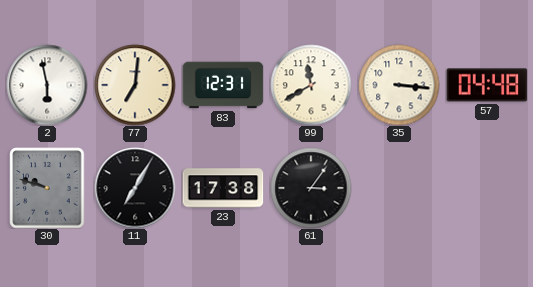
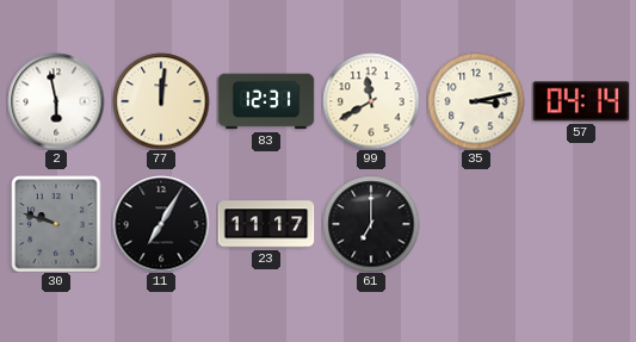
77: 7:01 -> 12:01 (161, 101)
35: 3:16 -> 3:13 (476, 101)
57: 04:48 -> 04:14 (581, 101)
23: 17:38 -> 11:17 (266, 224)
61: 3:06 -> 7:00 (371, 224)
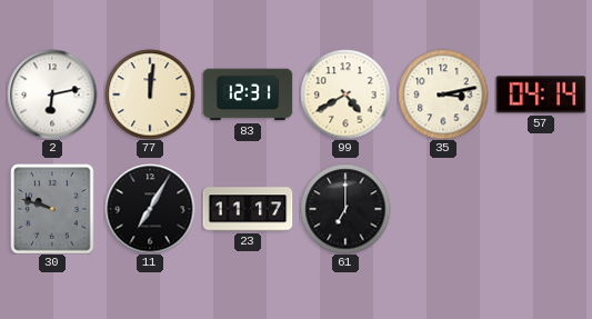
2: 5:58 -> 6:13 (52, 94)
99: 11:40 -> 4:40 (345, 94)
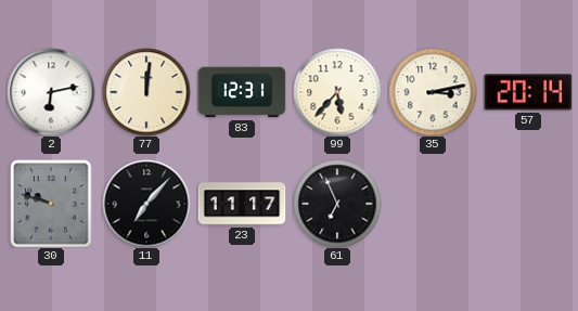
99: 4:40 -> 5:37 (337, 92)
57: 04:14 -> 20:14 (528, 92)
11: 7:05 -> 7:07 (146, 204)
61: 7:00 -> 6:56 (337, 204)
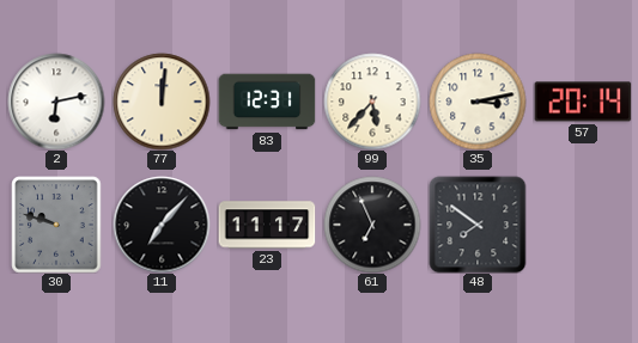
48: none -> 7:51 (478, 225)
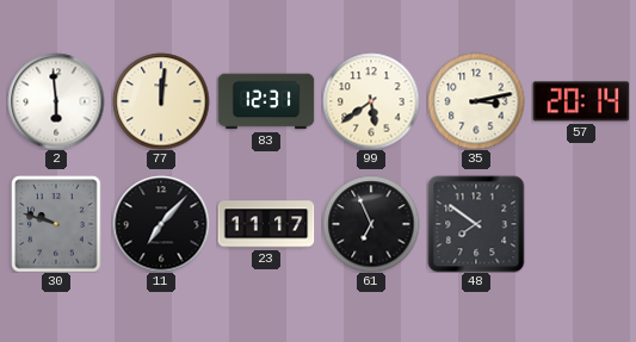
2: 6:13 -> 5:59 (56, 101)
99: 5:37 -> 5:39 (371, 101)
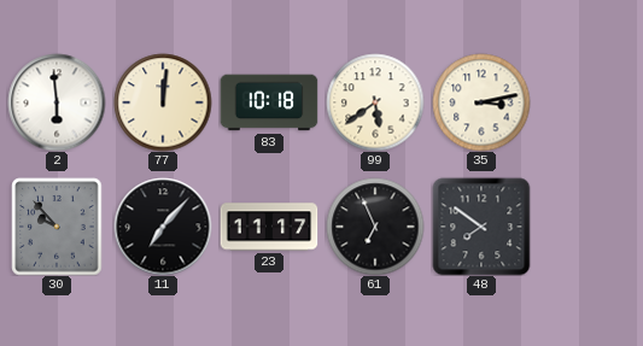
83: 12:31 -> 10:18 (269, 102)
57: 20:14 -> none (581, 101)
30: 9:48 -> 9:53 (57, 227)
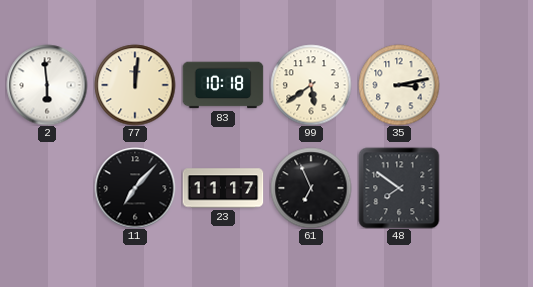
30: 9:53 -> none (57, 227)
